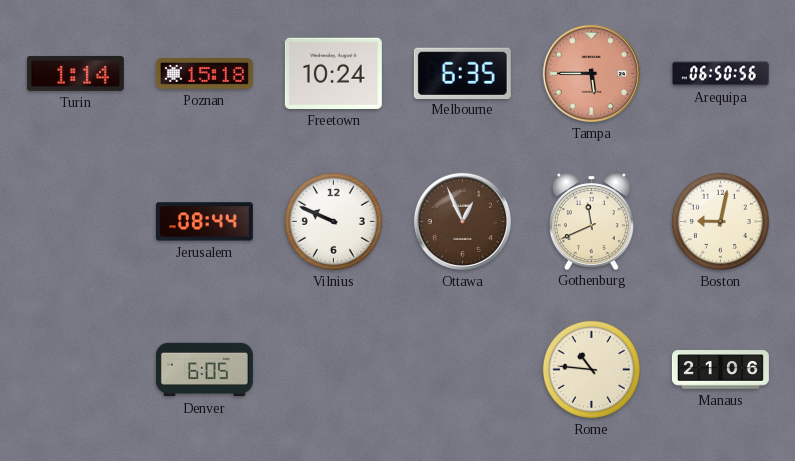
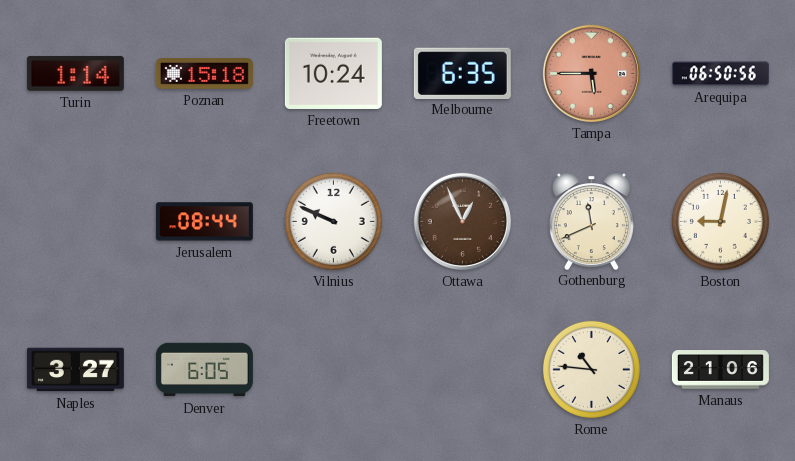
Naples: none -> 3:27 (75, 370)
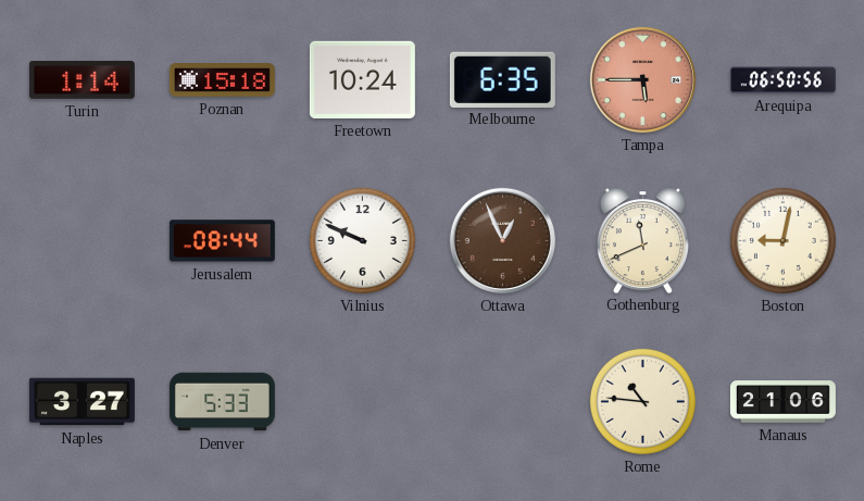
Denver: 6:05 -> 5:33 (222, 402)
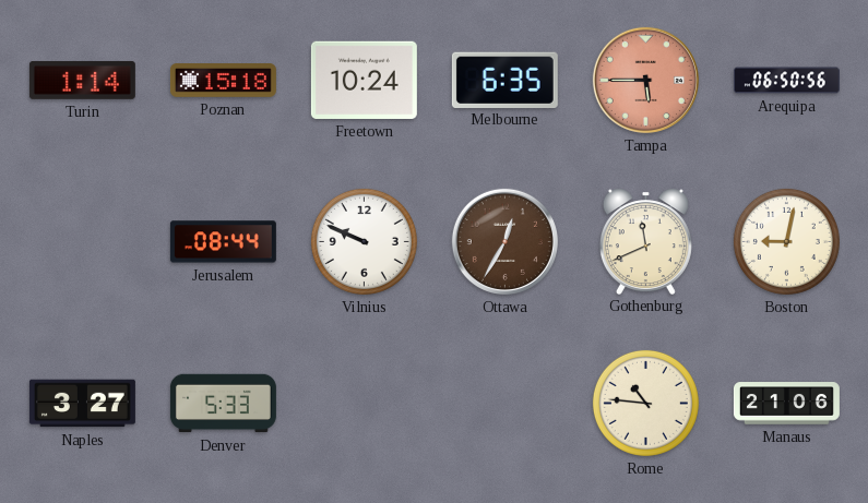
Ottawa: 12:56 -> 12:35 (504, 241)
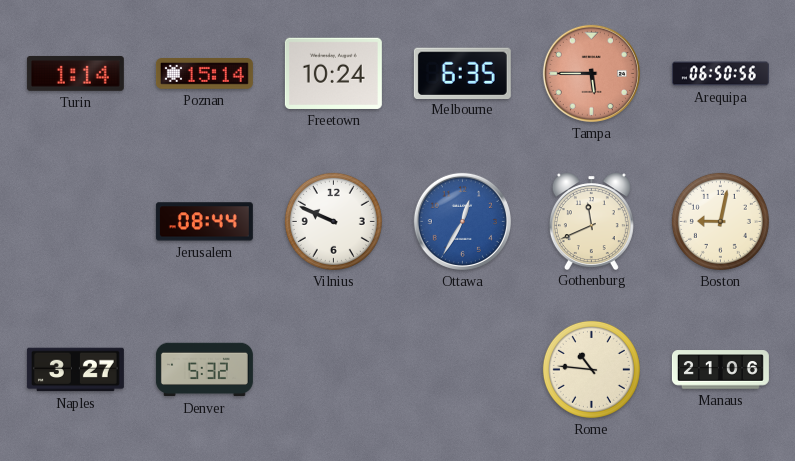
Poznan: 15:18 -> 15:14 (204, 74)
Ottawa dial: brown -> blue (462, 221)
Denver: 5:33 -> 5:32 (204, 370)
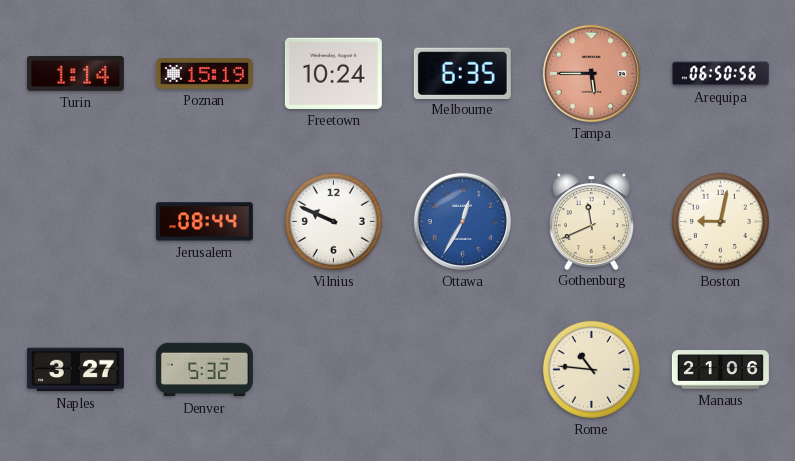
Poznan: 15:14 -> 15:19 (204, 74)
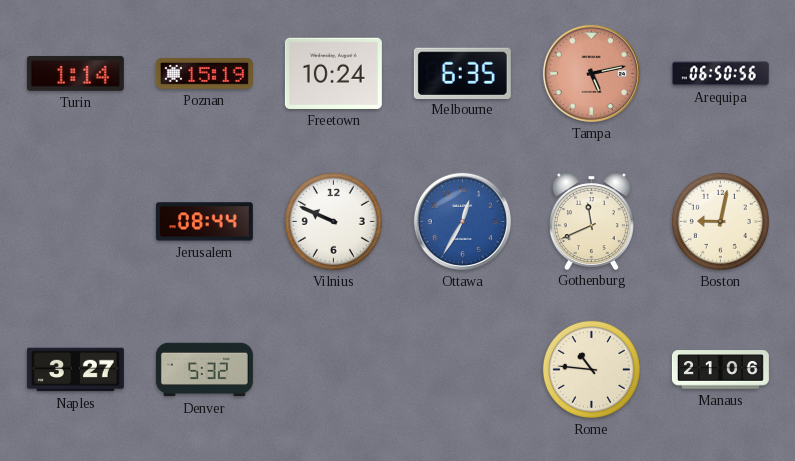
Tampa: 5:45 -> 5:13 (591, 73)
